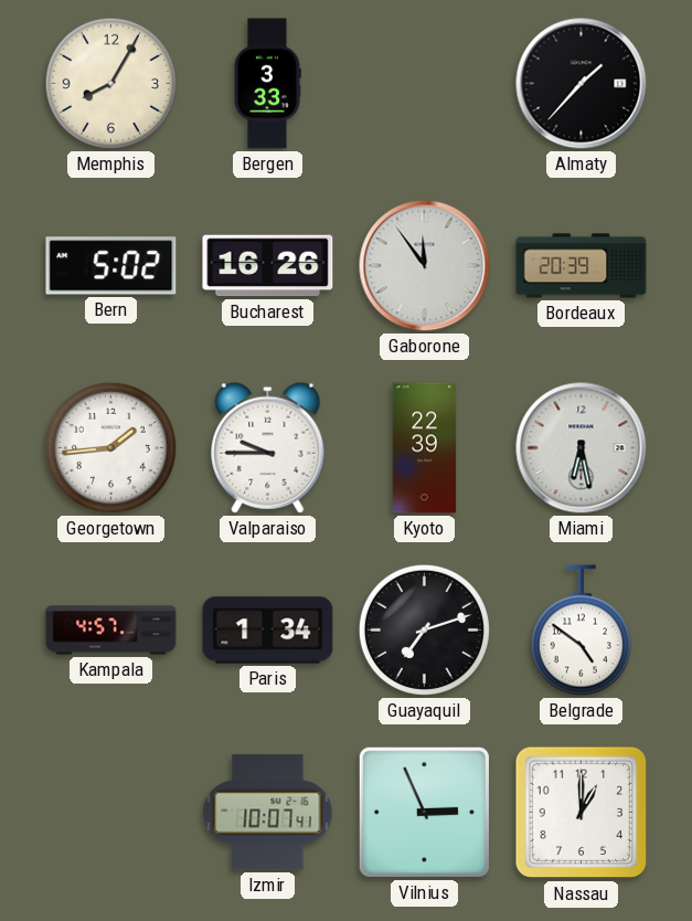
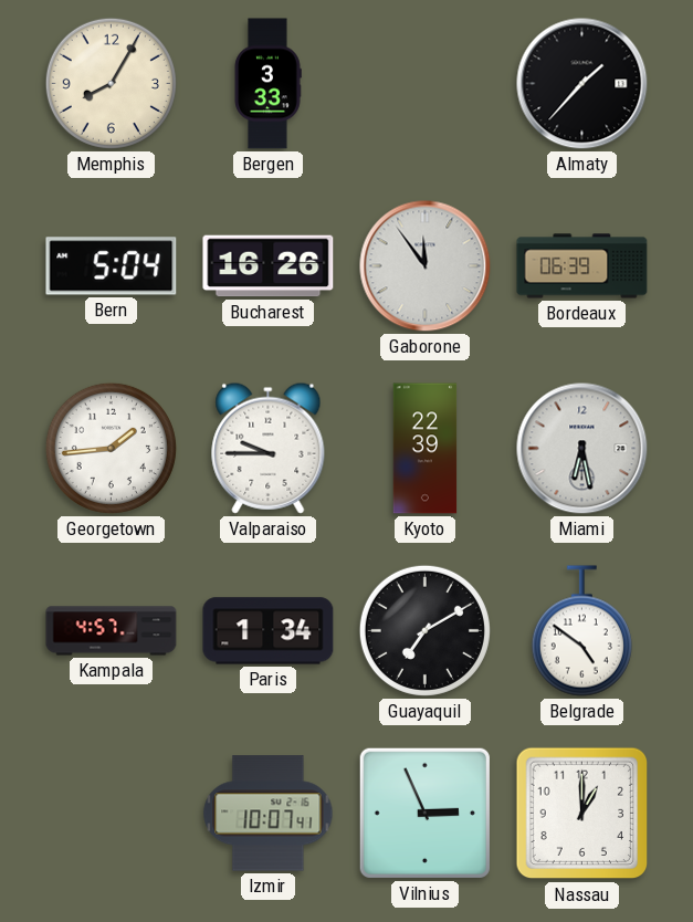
Bern: 5:02 -> 5:04 (112, 266)
Bordeaux: 20:39 -> 06:39 (582, 266)
Guayaquil: 7:12 -> 7:10 (424, 630)
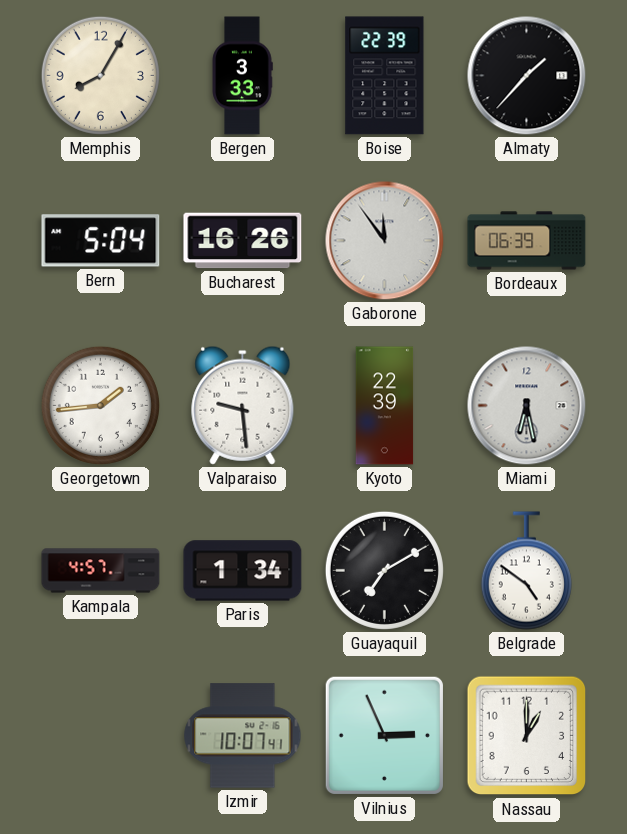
Boise: none -> 22:39 (385, 76)
Valparaiso: 9:45 -> 9:29 (243, 405)
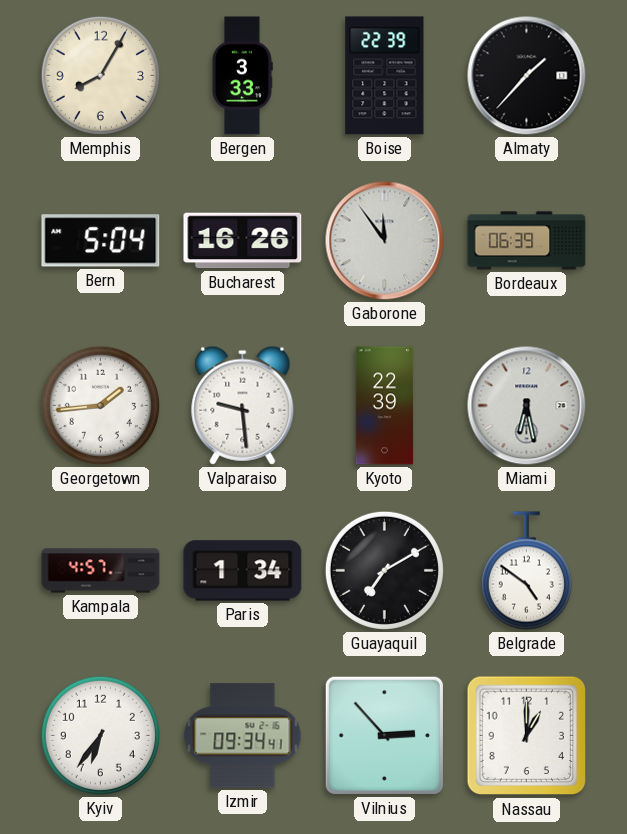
Kyiv: none -> 6:36 (100, 735)
Izmir: 10:07 -> 09:34 (243, 736)
Vilnius: 2:56 -> 2:53 (384, 735)
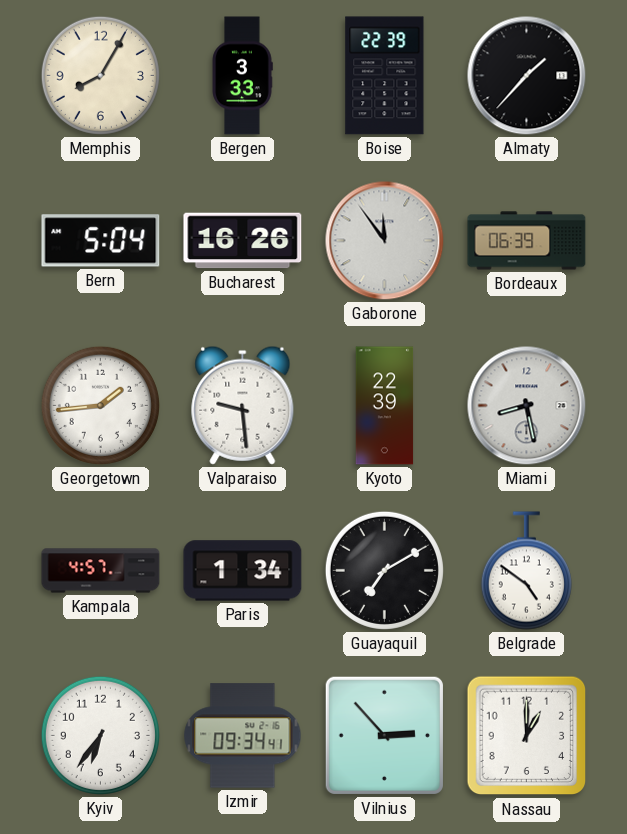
Miami: 6:28 -> 8:28 (527, 406)
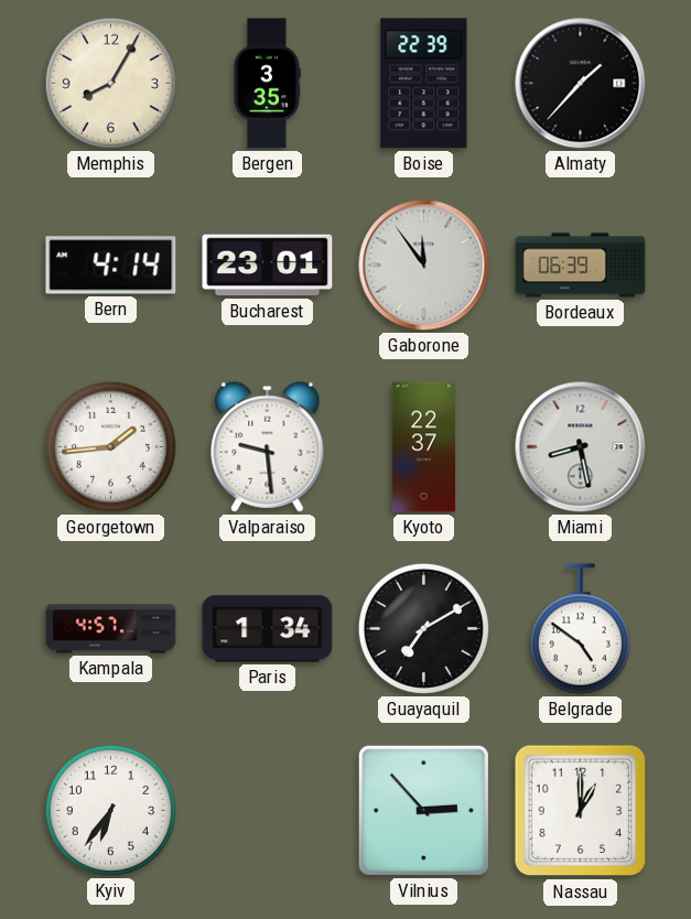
Bergen: 3:33 -> 3:35 (267, 84)
Bern: 5:04 -> 4:14 (111, 266)
Bucharest: 16:26 -> 23:01 (268, 266)
Kyoto: 22:39 -> 22:37 (424, 447)
Izmir: 09:34 -> none (243, 736)
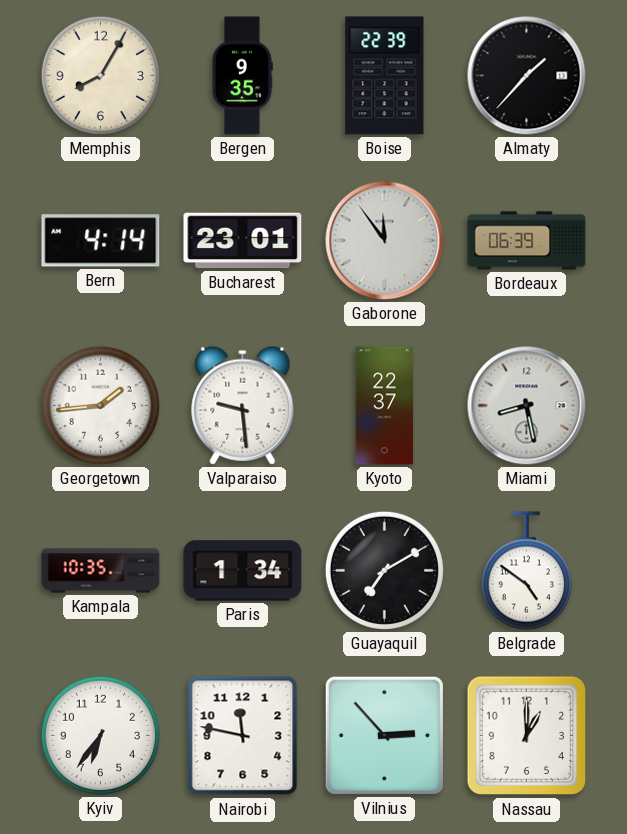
Bergen: 3:35 -> 9:35 (242, 76)
Kampala: 4:57 -> 10:35 (101, 571)
Nairobi: none -> 11:47 (243, 736)
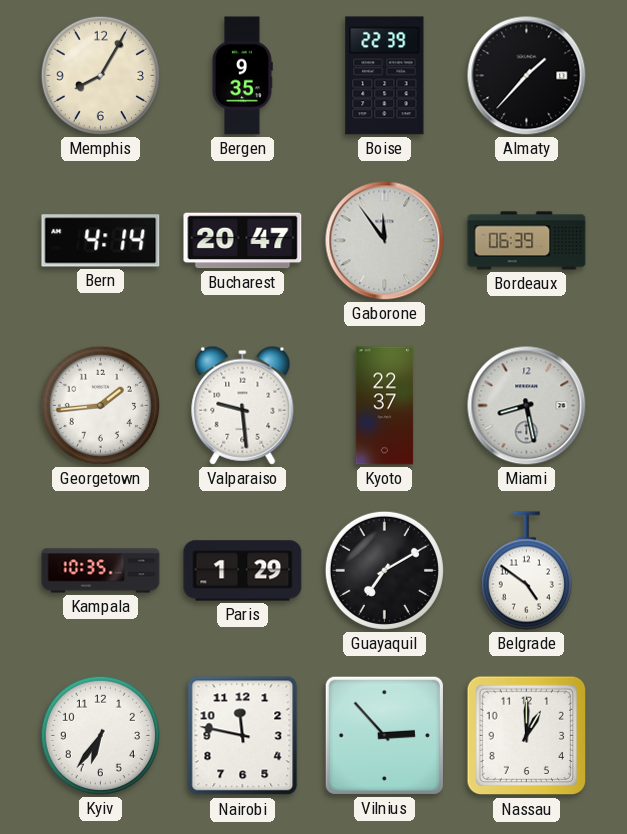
Bucharest: 23:01 -> 20:47 (243, 241)
Paris: 1:34 -> 1:29 (243, 571)
